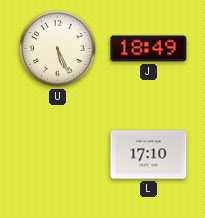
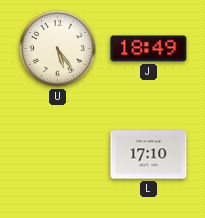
U: 5:26 -> 5:24 (58, 49)
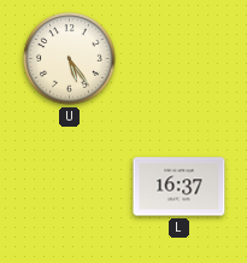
J: 18:49 -> none (149, 49)
L: 17:10 -> 16:37 (180, 187)
